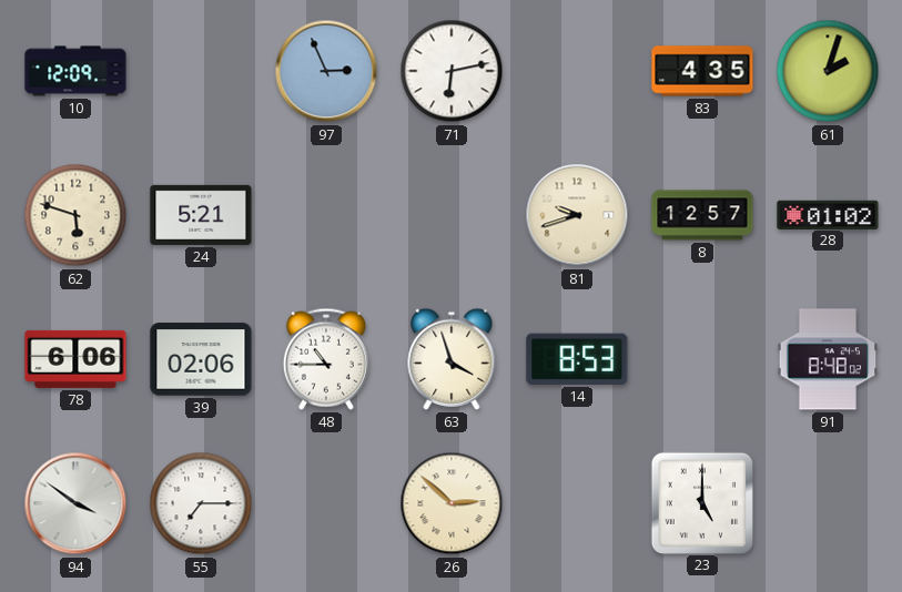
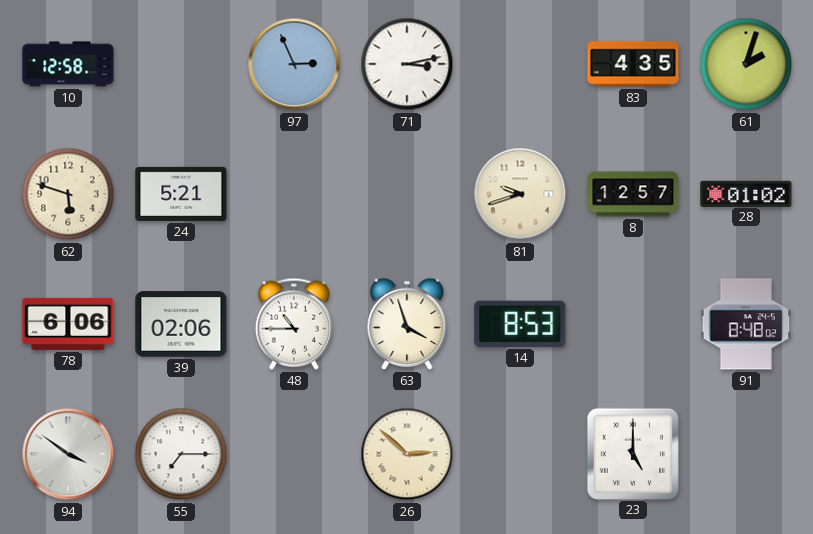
10: 12:09 -> 12:58 (68, 64)
71: 6:13 -> 3:13 (407, 64)
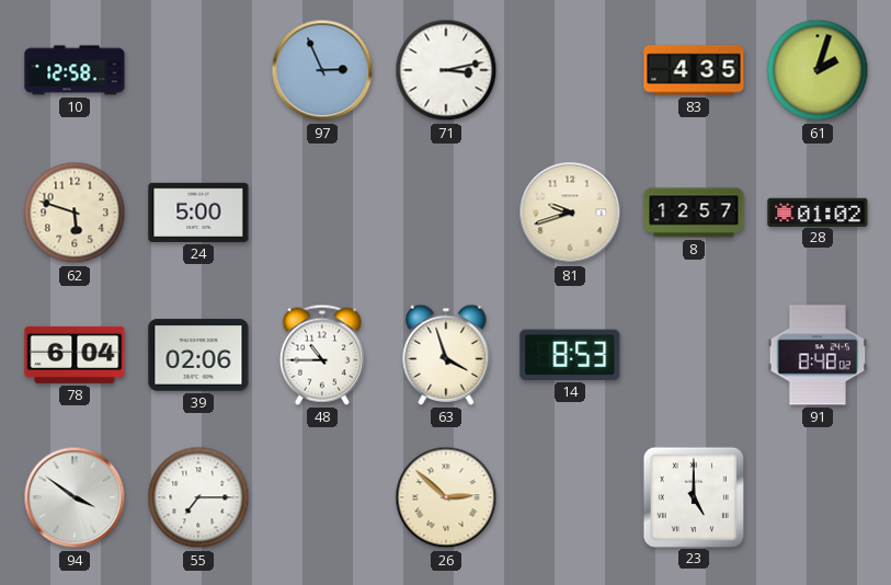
24: 5:21 -> 5:00 (198, 213)
78: 6:06 -> 6:04 (75, 355)
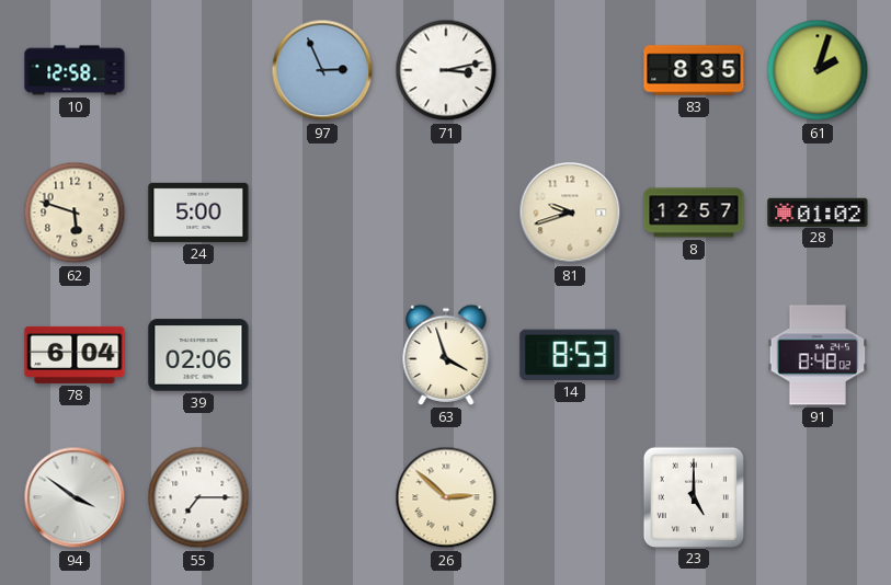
83: 4:35 -> 8:35 (694, 70)
48: 10:45 -> none (322, 355)
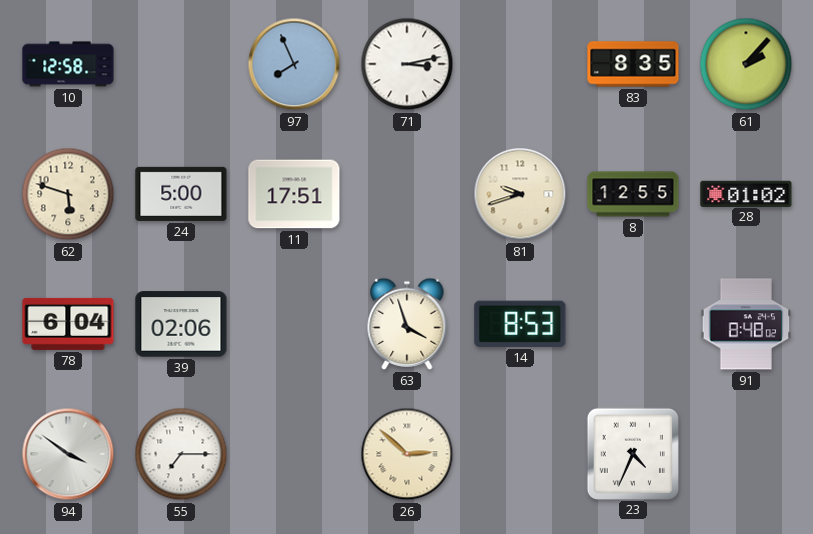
97: 2:56 -> 7:56 (294, 64)
61: 2:03 -> 2:07 (746, 64)
11: none -> 17:51 (294, 194)
8: 12:57 -> 12:55 (633, 194)
23: 5:00 -> 4:34 (632, 453)
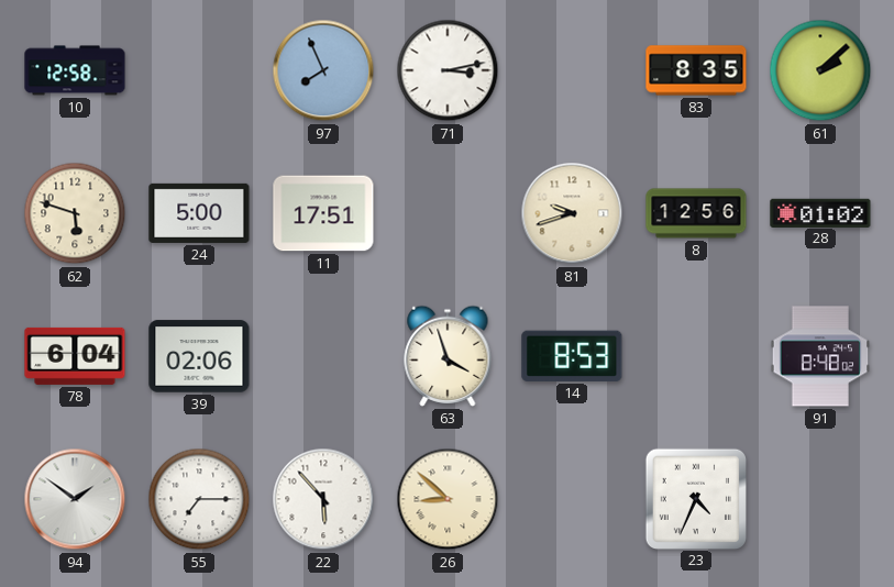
61: 2:07 -> 2:08 (820, 70)
8: 12:55 -> 12:56 (696, 213)
94: 3:51 -> 1:51 (75, 499)
22: none -> 5:53 (323, 499)
26: 2:52 -> 8:52 (448, 499)
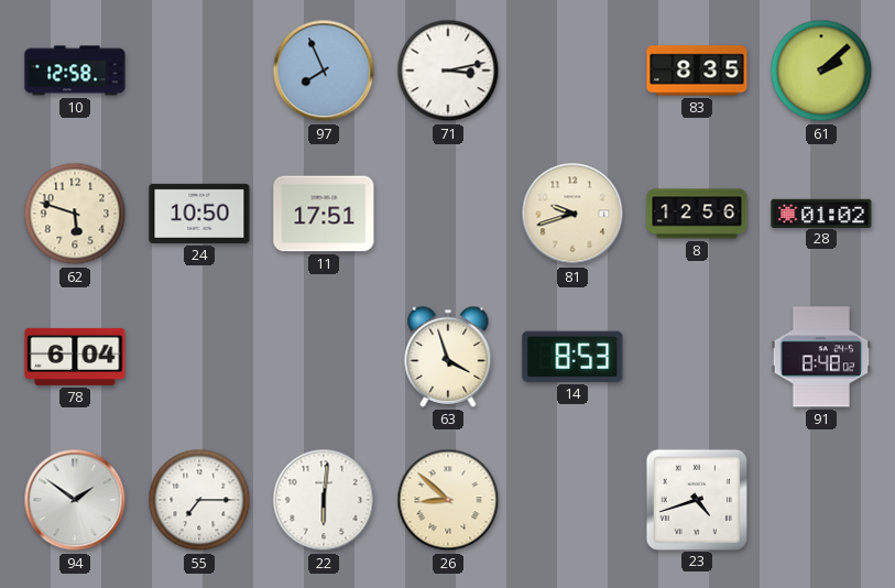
24: 5:00 -> 10:50 (199, 214)
39: 02:06 -> none (199, 356)
22: 5:53 -> 6:01 (324, 500)
23: 4:34 -> 4:42 (696, 499)
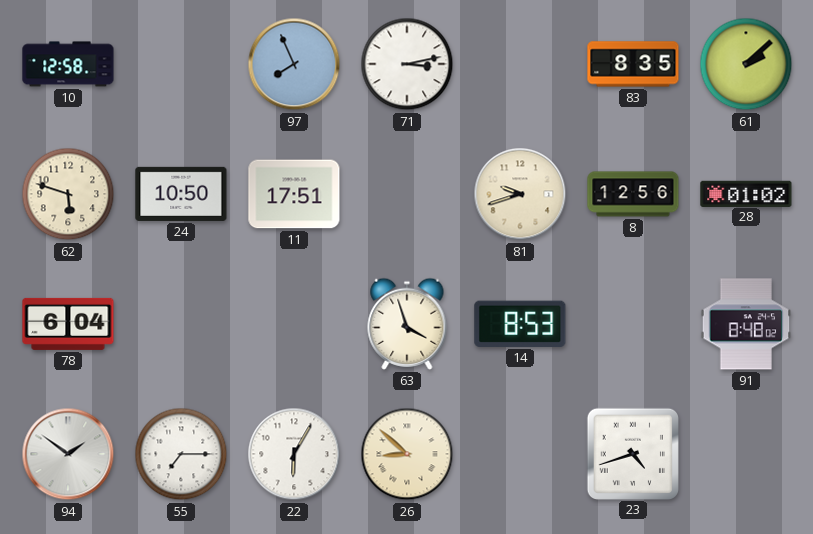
22: 6:01 -> 6:05 (294, 454)
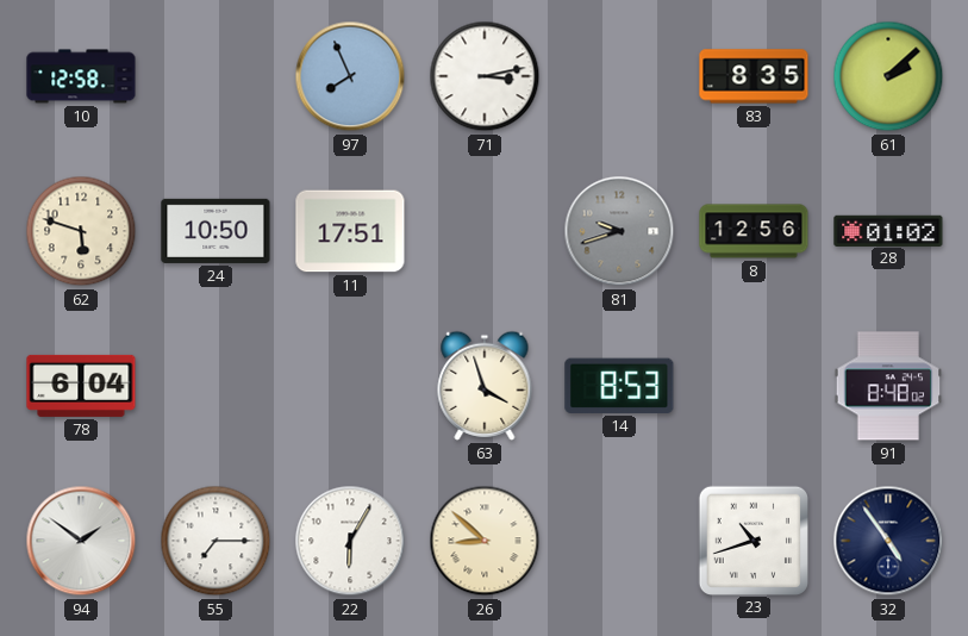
81 dial: cream -> grey (619, 231)
23: 4:42 -> 10:42 (752, 540)
32: none -> 4:54 (888, 541)
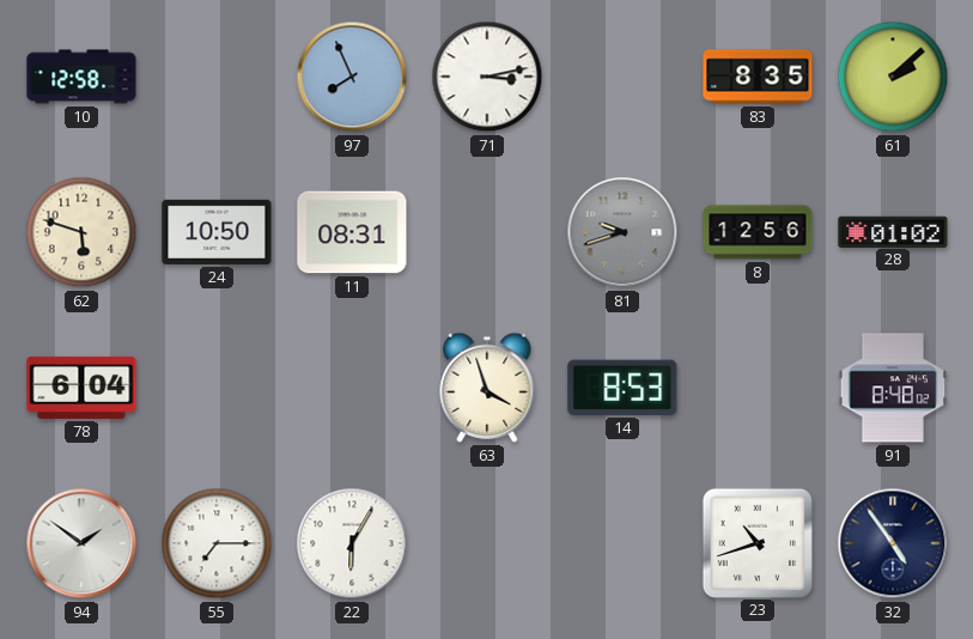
11: 17:51 -> 08:31 (352, 232)
26: 8:52 -> none (485, 541)
